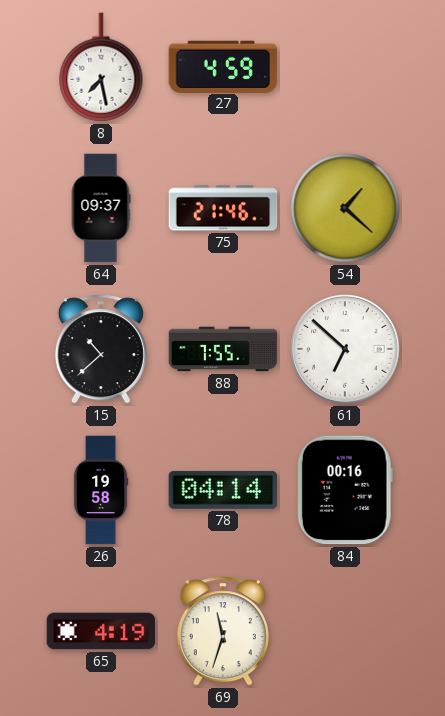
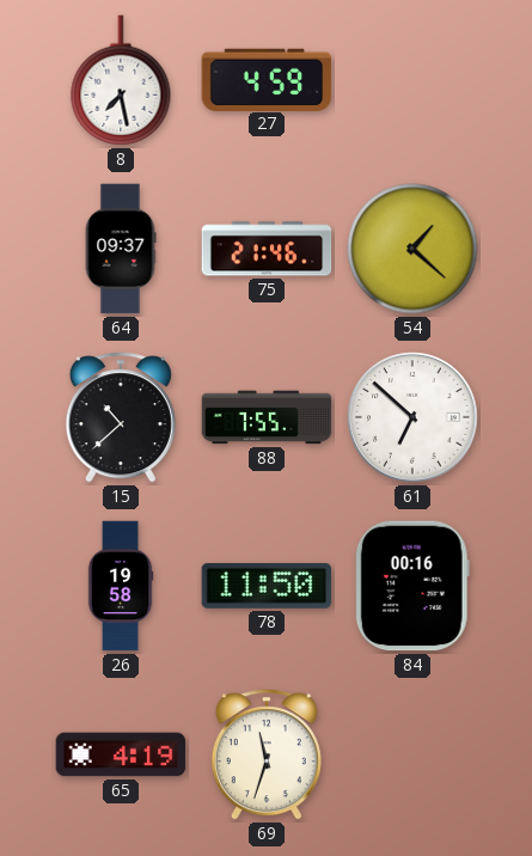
78: 04:14 -> 11:50 (267, 586)
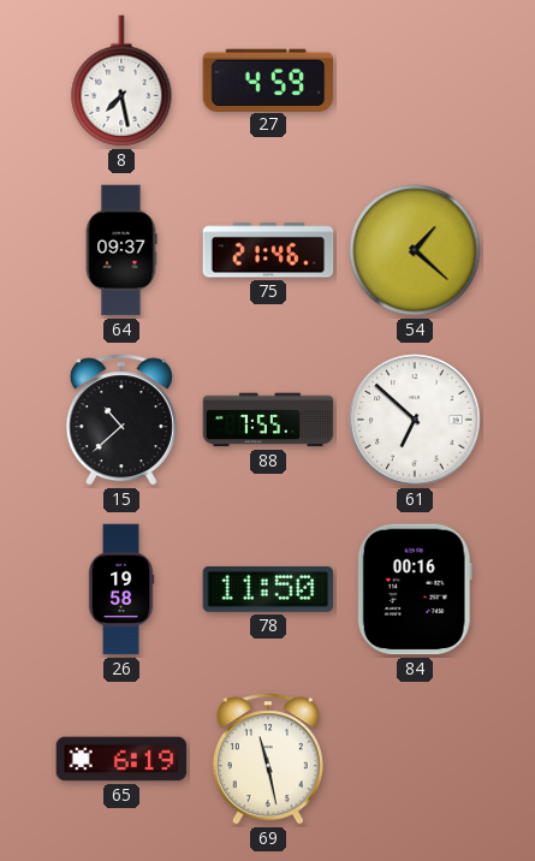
65: 4:19 -> 6:19 (121, 759)
69: 11:33 -> 11:28 (268, 759)
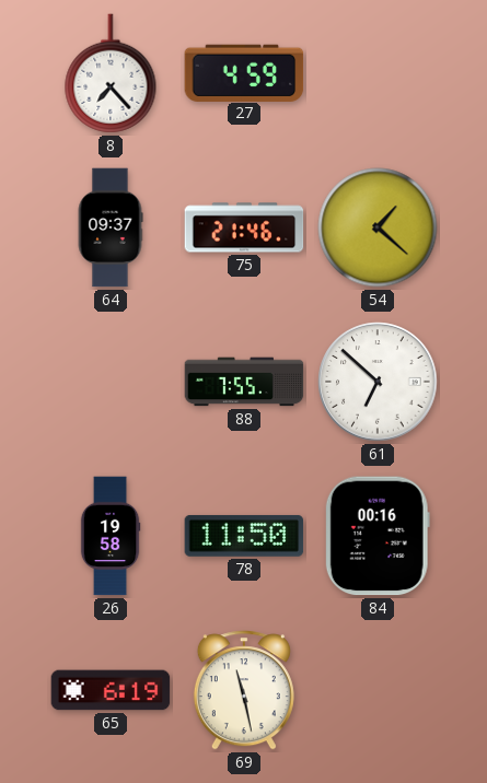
8: 7:28 -> 7:23 (111, 73)
15: 10:38 -> none (121, 420)
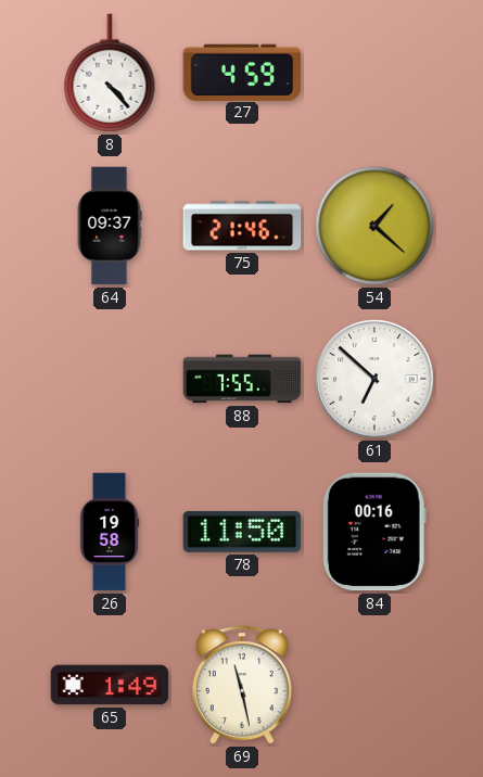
8: 7:23 -> 4:23 (110, 73)
65: 6:19 -> 1:49 (110, 685)
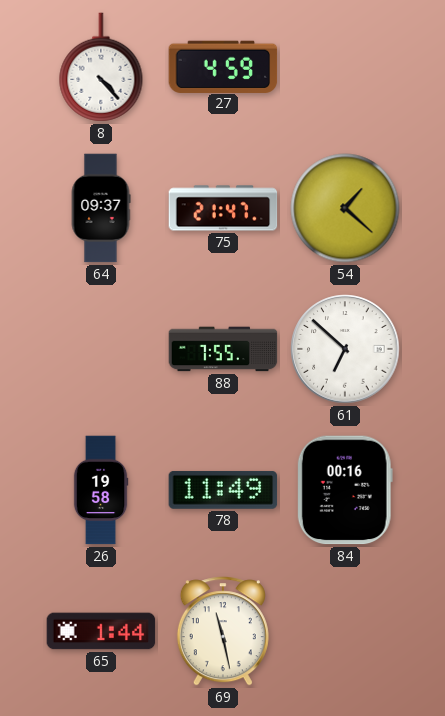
75: 21:46 -> 21:47 (223, 208)
78: 11:50 -> 11:49 (223, 490)
65: 1:49 -> 1:44 (101, 631)
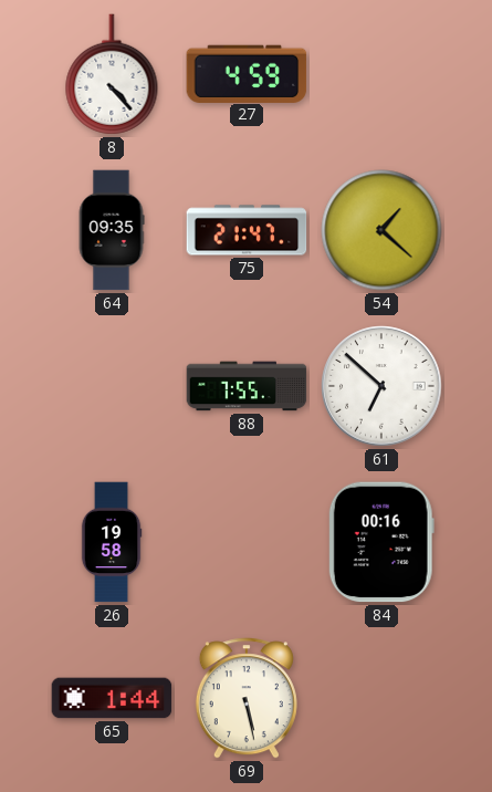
64: 09:37 -> 09:35 (112, 230)
78: 11:49 -> none (223, 490)
69: 11:28 -> 5:28 (247, 698)
